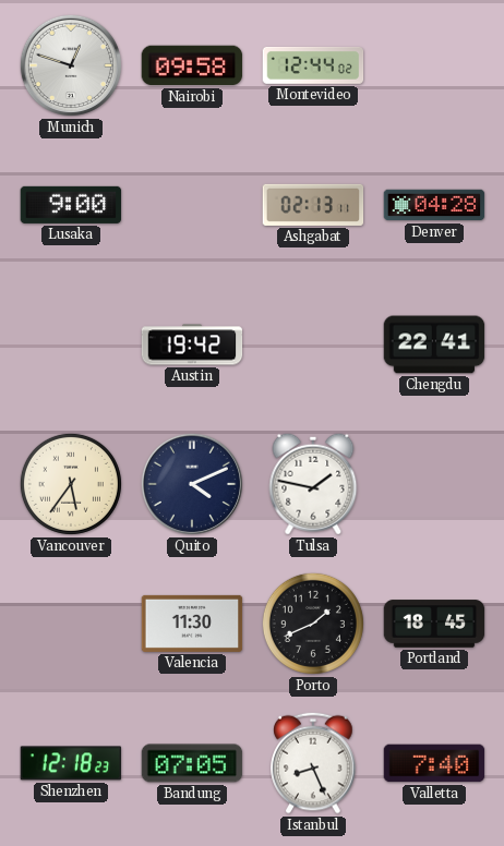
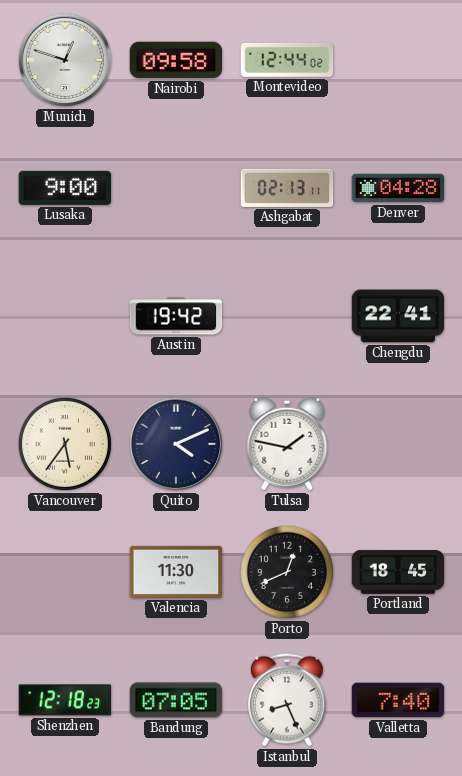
Porto: 1:41 -> 12:41 (287, 572)
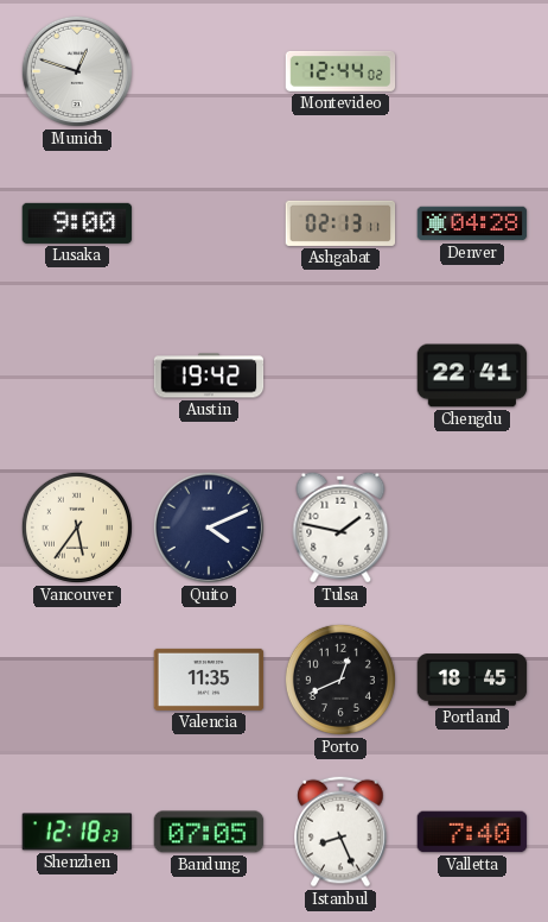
Nairobi: 09:58 -> none (176, 60)
Valencia: 11:30 -> 11:35 (209, 680)
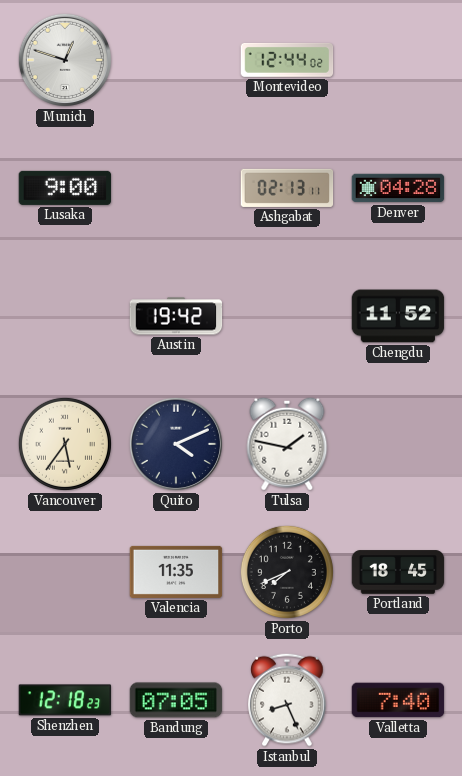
Chengdu: 22:41 -> 11:52 (398, 316)
Porto: 12:41 -> 7:41 (287, 572)
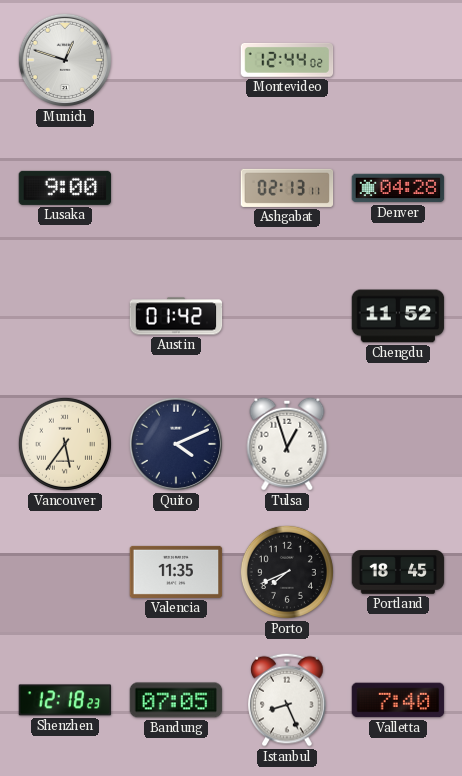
Austin: 19:42 -> 01:42 (176, 316)
Tulsa: 1:47 -> 12:57 (287, 444)
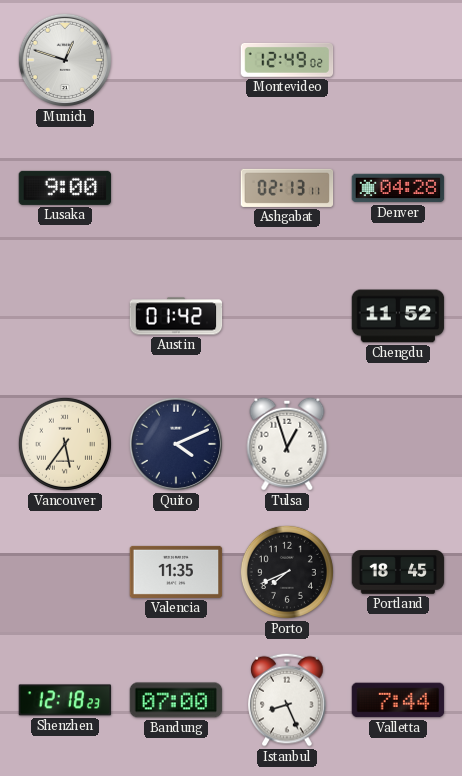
Montevideo: 12:44 -> 12:49 (287, 60)
Bandung: 07:05 -> 07:00 (176, 700)
Valletta: 7:40 -> 7:44 (398, 700)
